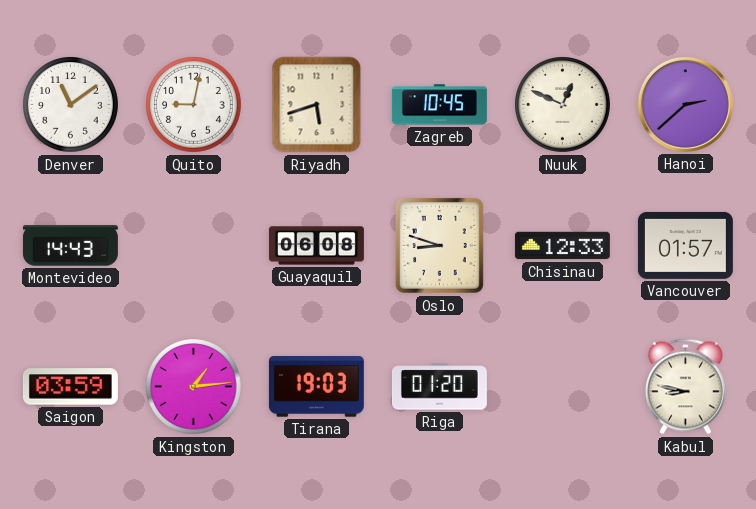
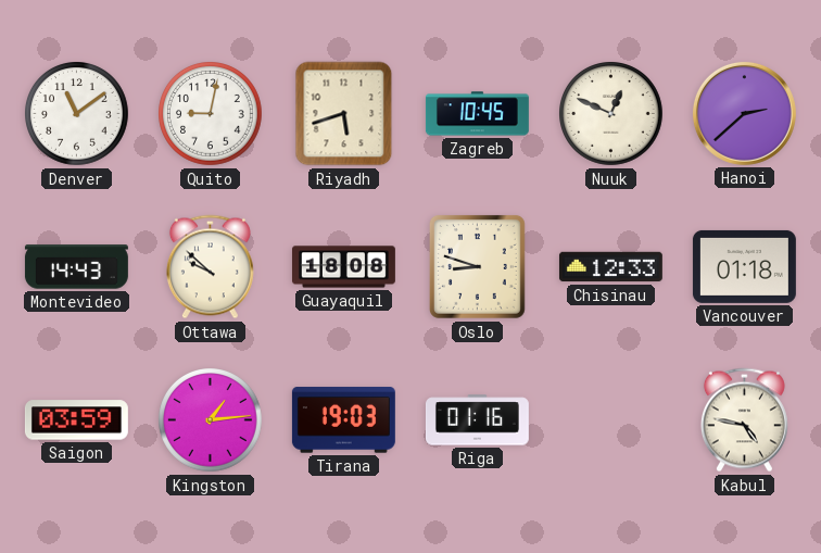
Ottawa: none -> 9:52 (210, 267)
Guayaquil: 06:08 -> 18:08 (343, 267)
Vancouver: 01:57 -> 01:18 (744, 266)
Riga: 01:20 -> 01:16 (477, 420)
Kabul: 8:47 -> 4:47 (744, 420)
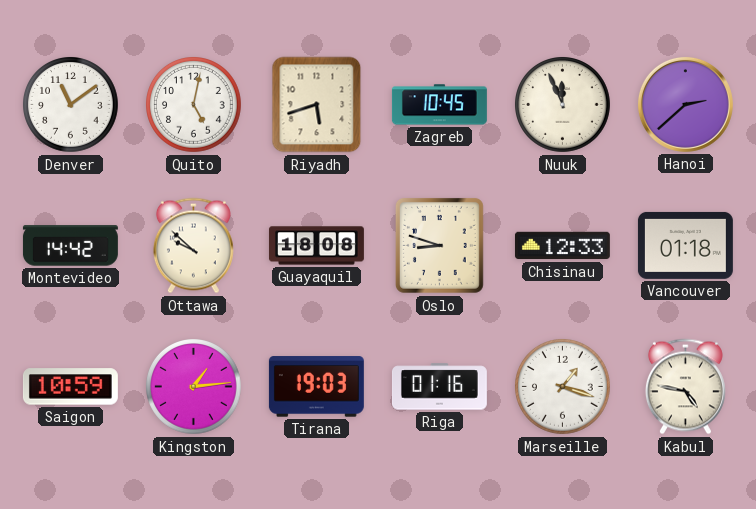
Quito: 9:02 -> 5:02 (194, 105)
Nuuk: 12:49 -> 11:56 (563, 105)
Montevideo: 14:43 -> 14:42 (70, 246)
Saigon: 03:59 -> 10:59 (70, 387)
Marseille: none -> 1:18 (563, 387)
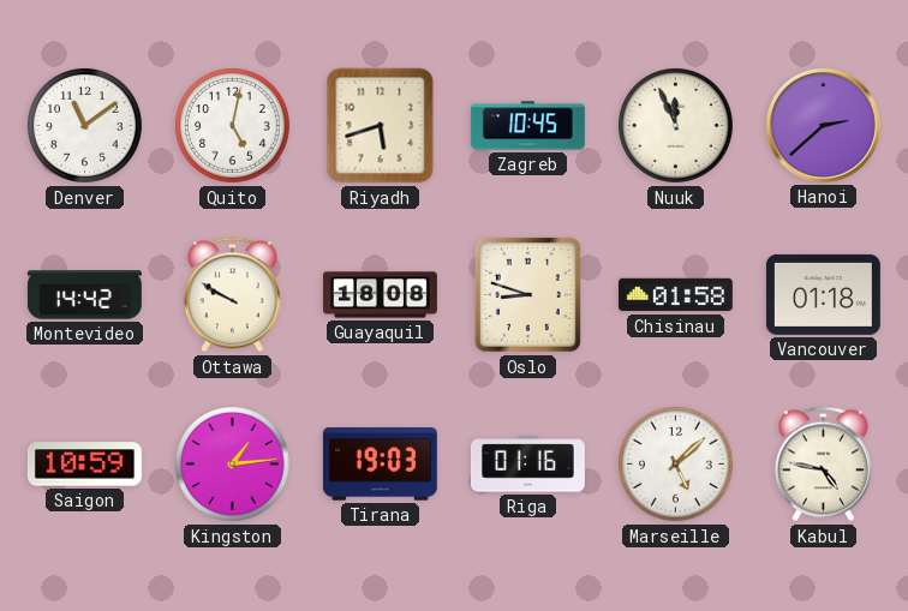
Ottawa: 9:52 -> 9:50 (232, 295)
Chisinau: 12:33 -> 01:58 (675, 295)
Marseille: 1:18 -> 5:08 (676, 465)
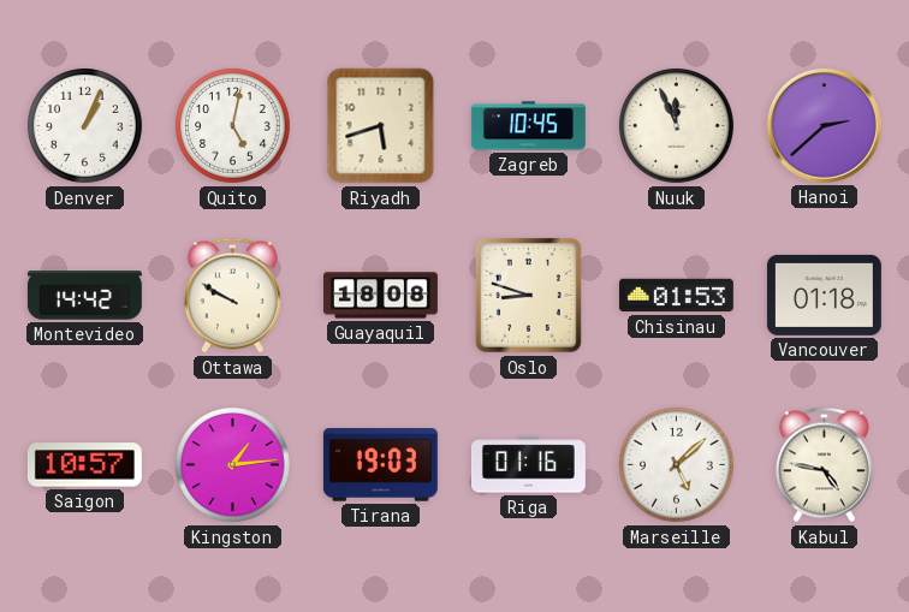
Denver: 11:09 -> 1:04 (85, 126)
Chisinau: 01:58 -> 01:53 (676, 296)
Saigon: 10:59 -> 10:57 (84, 465)
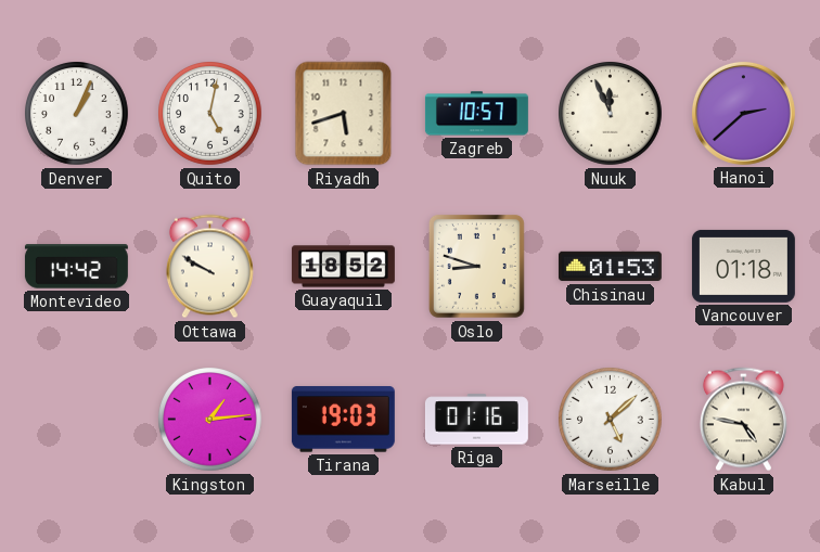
Zagreb: 10:45 -> 10:57 (476, 114)
Guayaquil: 18:08 -> 18:52 (343, 267)
Saigon: 10:57 -> none (84, 465)
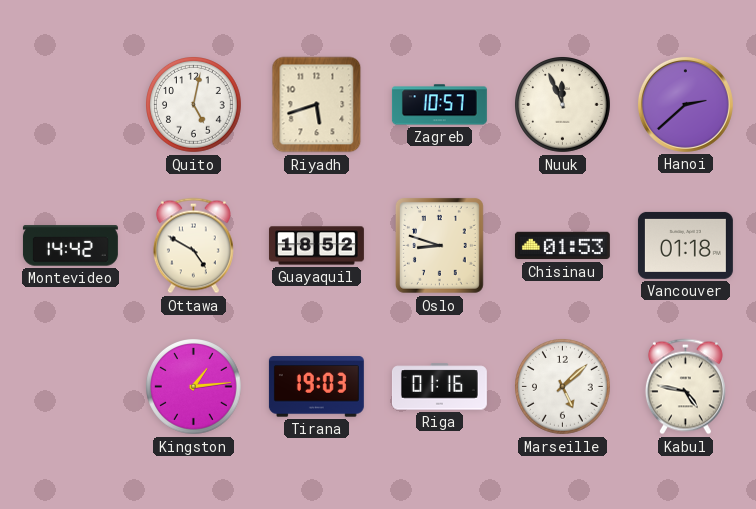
Denver: 1:04 -> none (77, 114)
Ottawa: 9:50 -> 4:50 (193, 246)
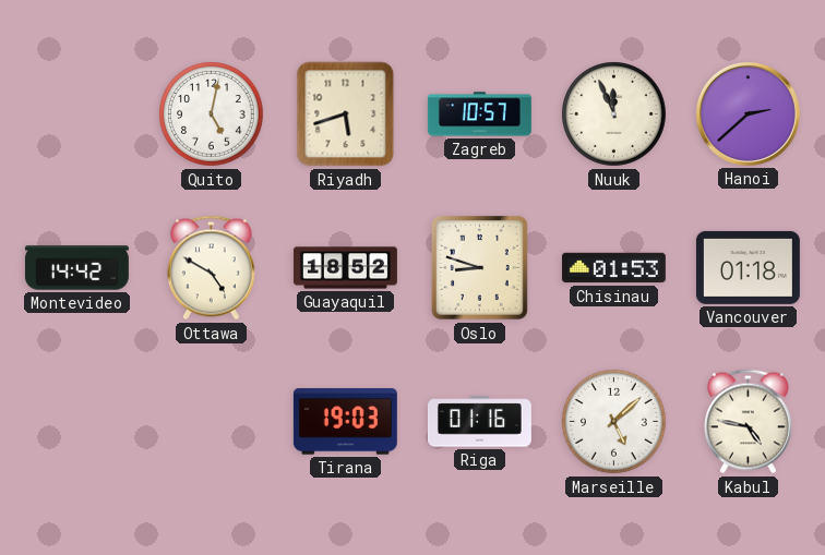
Kingston: 1:14 -> none (194, 387)
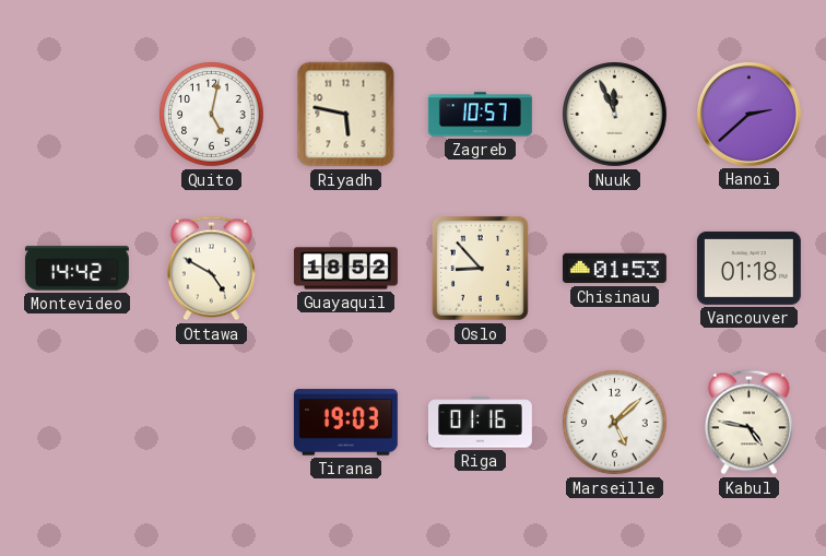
Riyadh: 5:42 -> 5:47 (346, 115)
Oslo: 8:48 -> 8:53 (480, 268)
